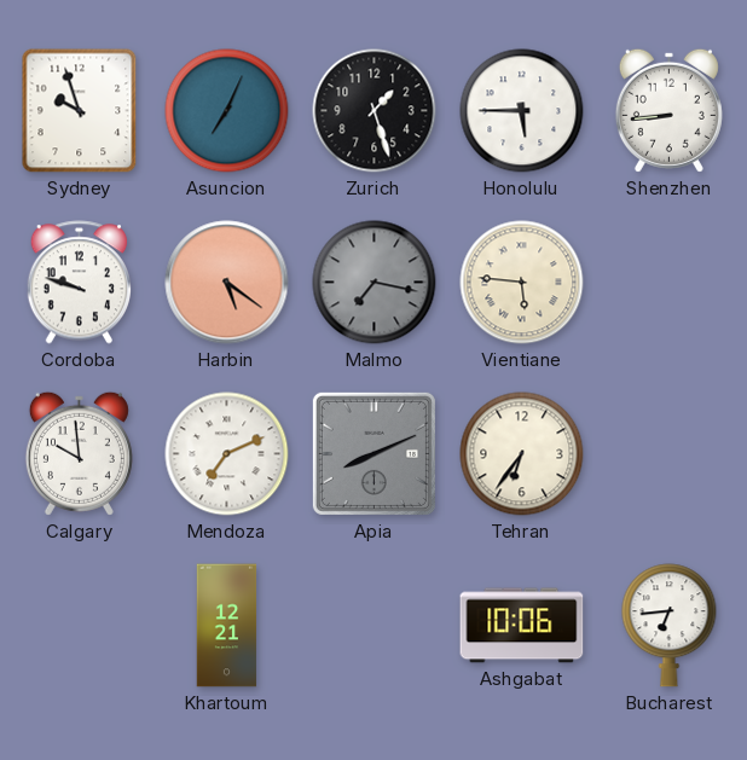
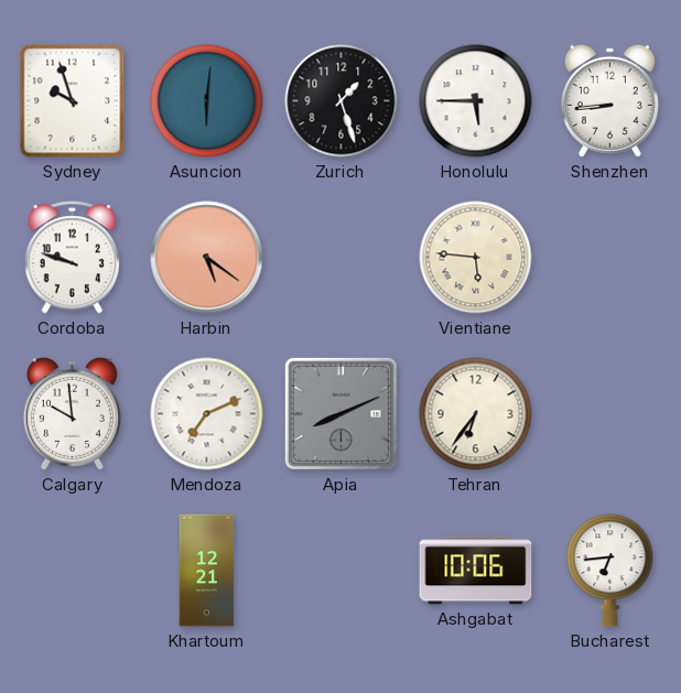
Asuncion: 7:04 -> 6:01 (207, 101)
Malmo: 7:17 -> none (375, 283)
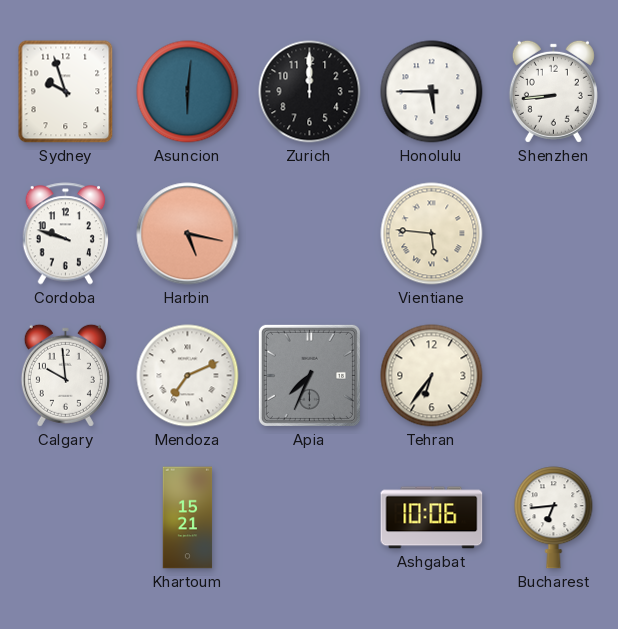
Zurich: 1:27 -> 12:00 (310, 92)
Harbin: 5:21 -> 5:17 (188, 234)
Apia: 8:11 -> 7:34 (309, 375)
Khartoum: 12:21 -> 15:21 (188, 518)
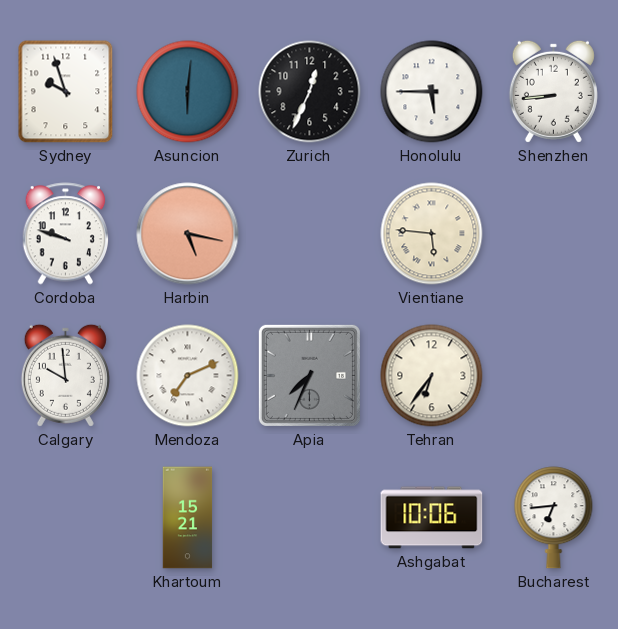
Zurich: 12:00 -> 12:34 (310, 92)
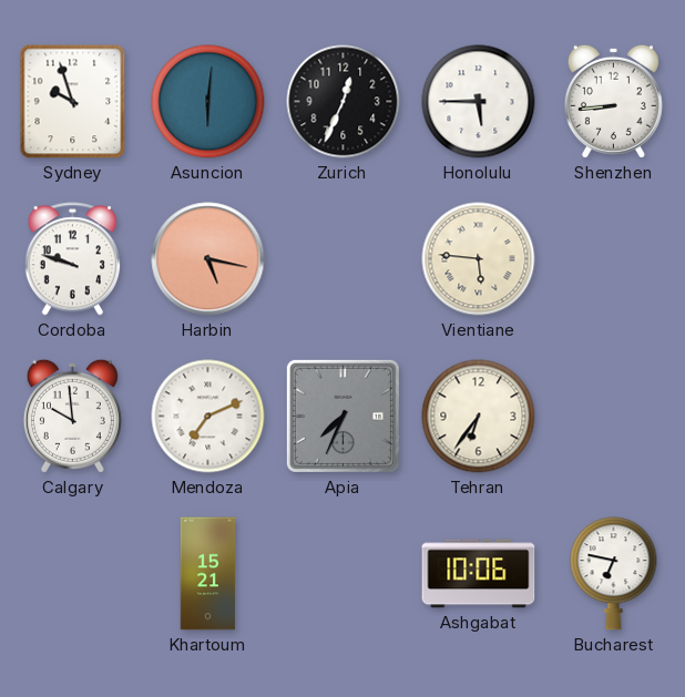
Bucharest: 6:44 -> 6:47 (614, 574)
